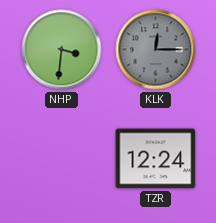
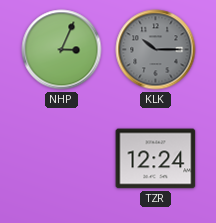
NHP: 3:31 -> 3:04 (62, 50)
KLK: 12:15 -> 10:15 (156, 50)
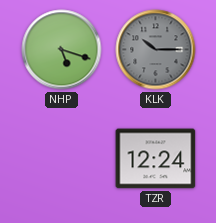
NHP: 3:04 -> 5:18 (62, 50)
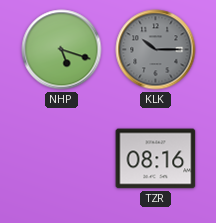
TZR: 12:24 -> 08:16 (156, 159)
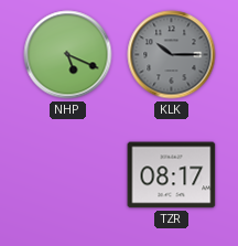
NHP: 5:18 -> 5:19 (68, 55)
TZR: 08:16 -> 08:17 (172, 175)
